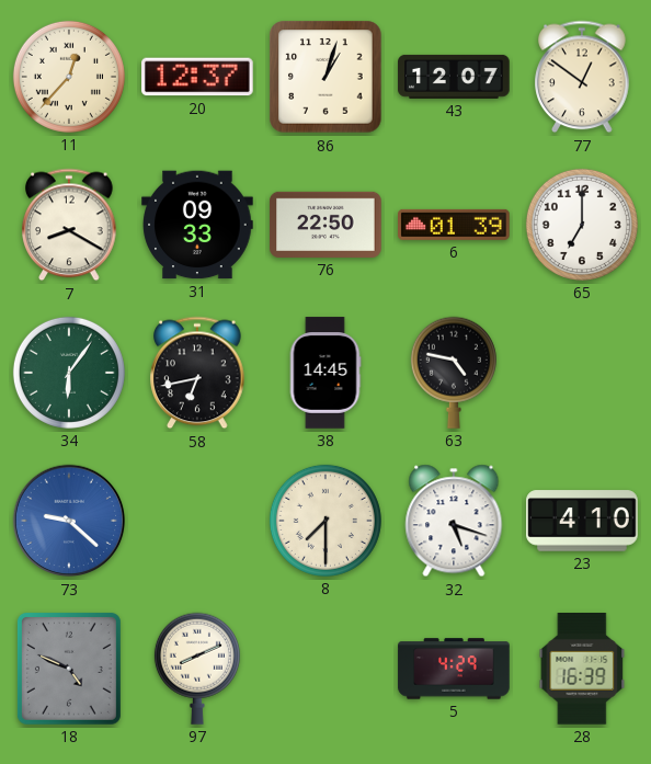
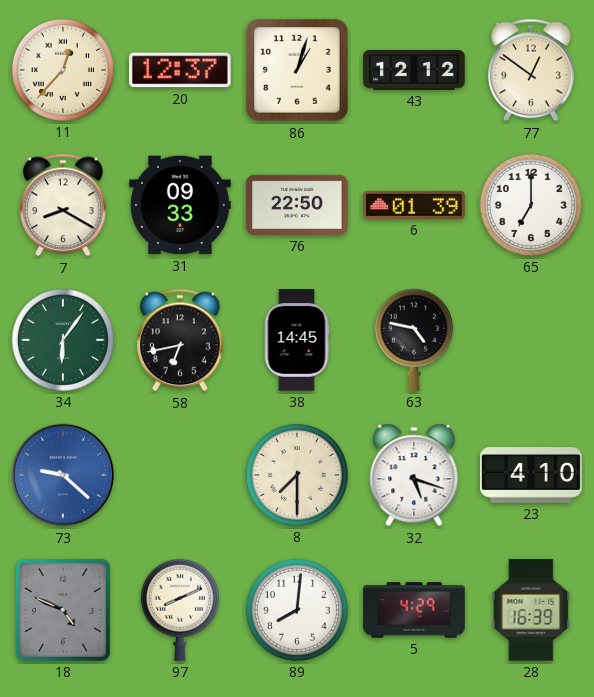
43: 12:07 -> 12:12 (414, 70)
89: none -> 8:01 (297, 610)
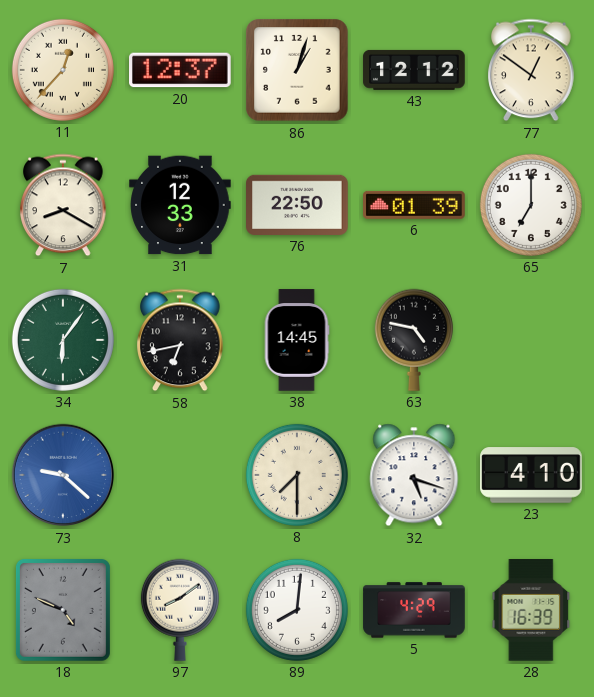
31: 09:33 -> 12:33 (180, 205)
97: 8:11 -> 8:09 (180, 610)
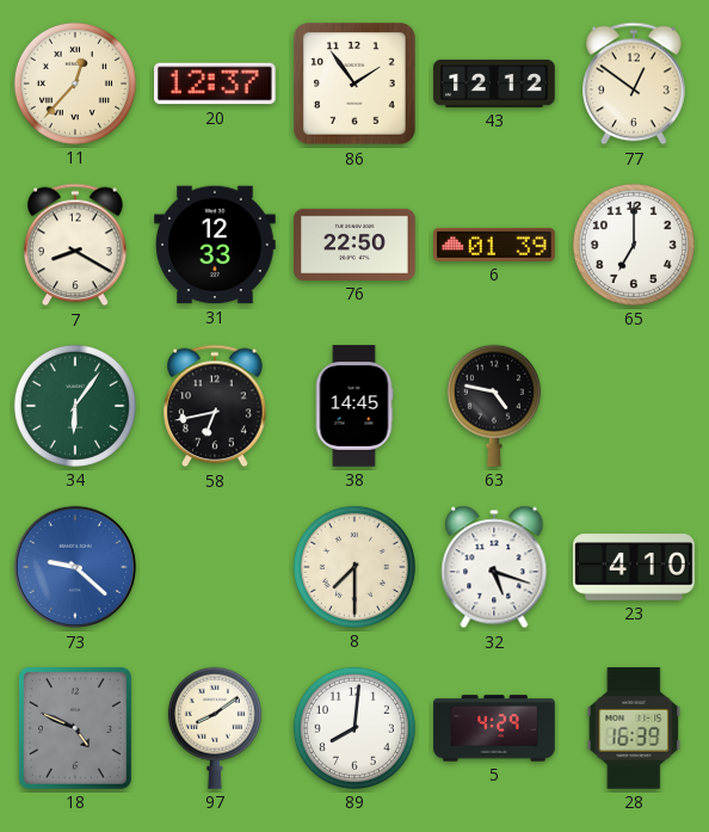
86: 1:03 -> 1:54 (354, 84)
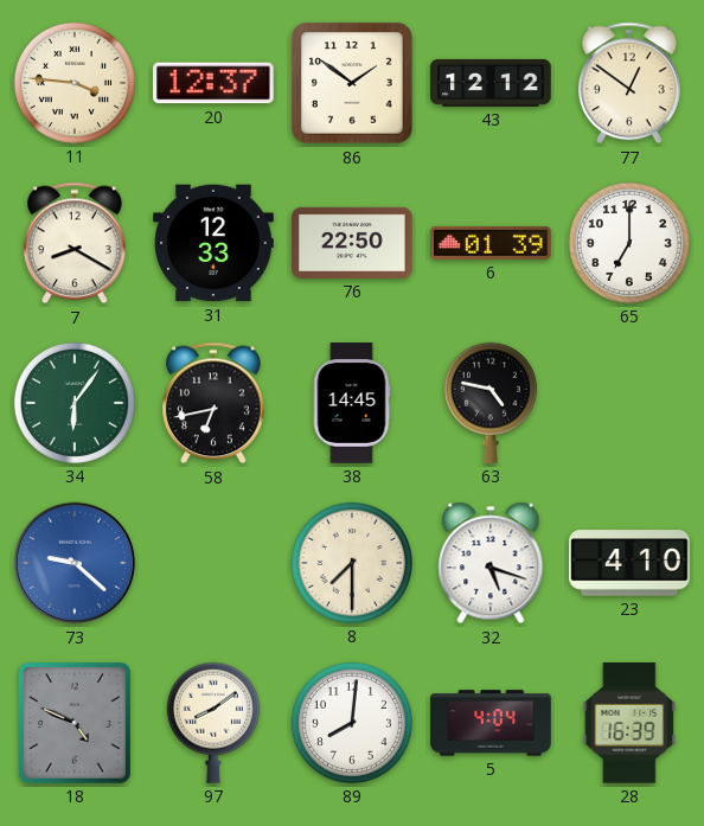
11: 12:37 -> 3:46 (75, 83)
86: 1:54 -> 1:51 (352, 83)
5: 4:29 -> 4:04 (491, 723)
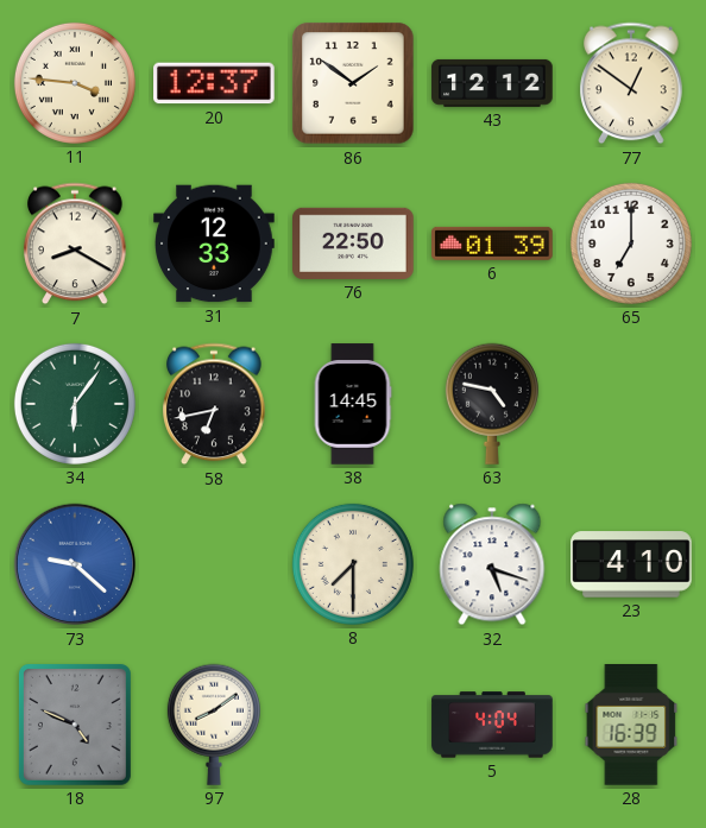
89: 8:01 -> none (352, 723)
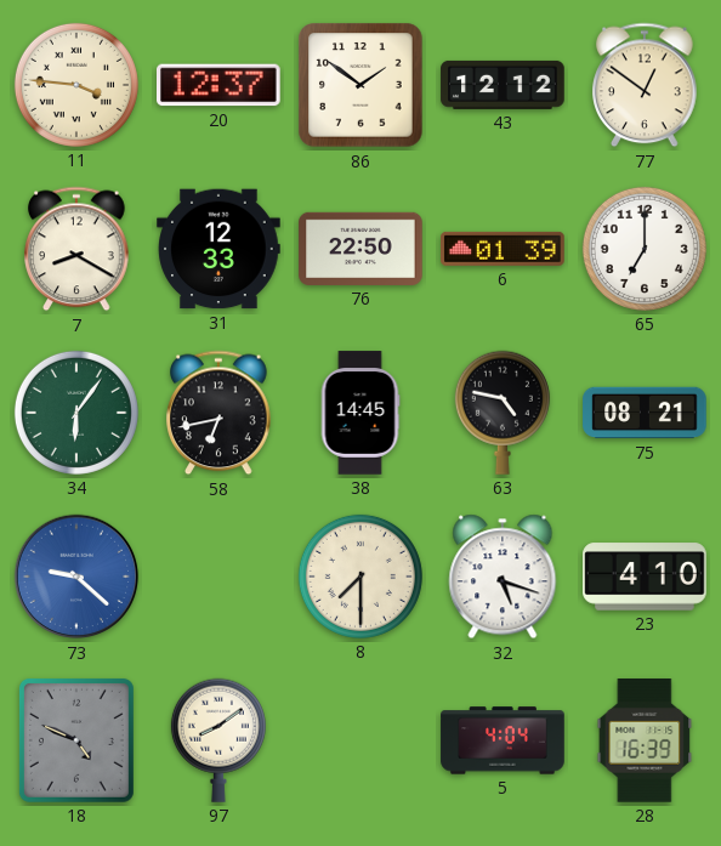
75: none -> 08:21 (645, 413)
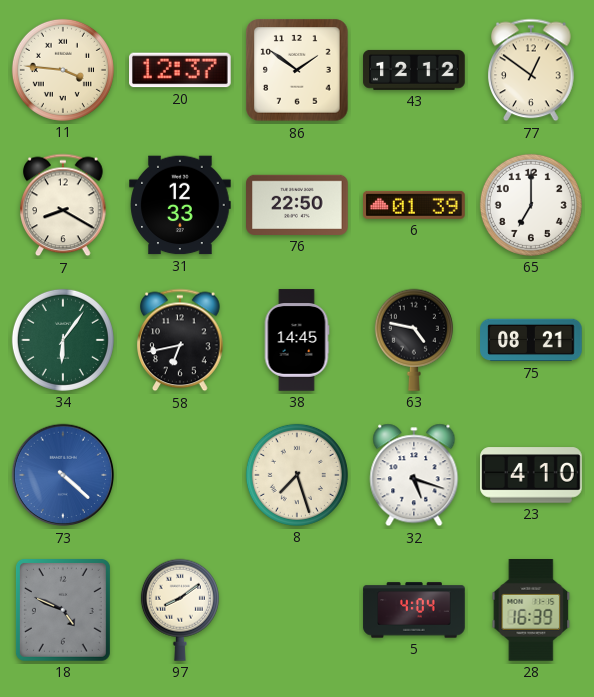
73: 9:22 -> 4:22 (63, 475)
8: 7:30 -> 7:27 (297, 475)
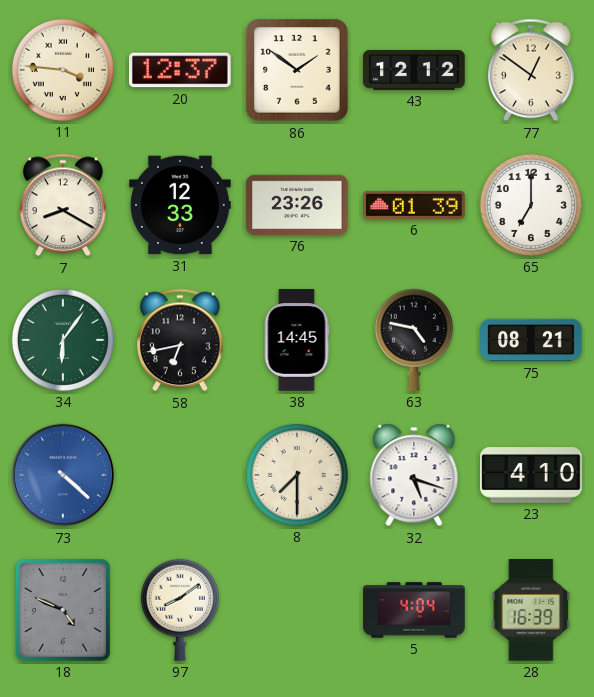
76: 22:50 -> 23:26 (297, 205)
8: 7:27 -> 7:30 (297, 475)
